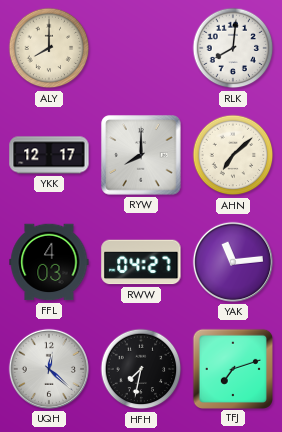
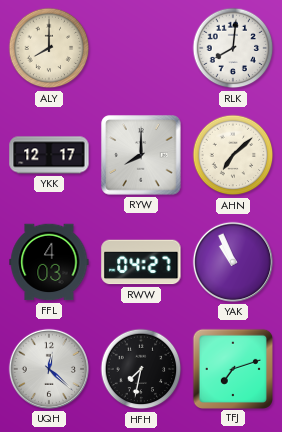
YAK: 11:14 -> 10:56 (233, 262)
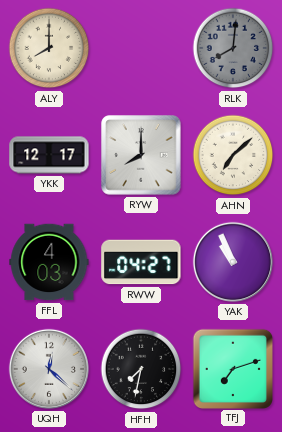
RLK dial: white -> grey (233, 48)
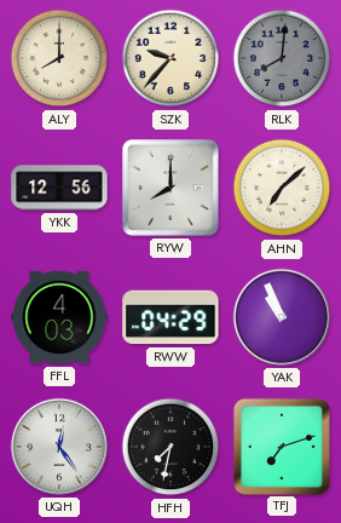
SZK: none -> 9:37 (170, 58)
YKK: 12:17 -> 12:56 (59, 188)
RWW: 04:27 -> 04:29 (170, 317)
UQH: 12:22 -> 12:24 (59, 447)
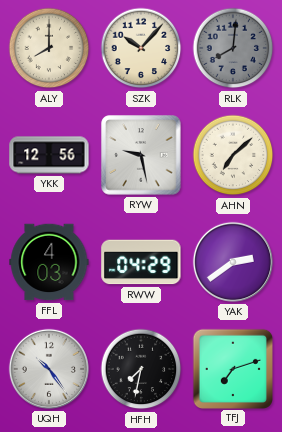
SZK: 9:37 -> 10:07 (141, 48)
RYW: 8:00 -> 9:28 (141, 155)
YAK: 10:56 -> 2:39 (233, 262)
UQH: 12:24 -> 10:24 (49, 369)
